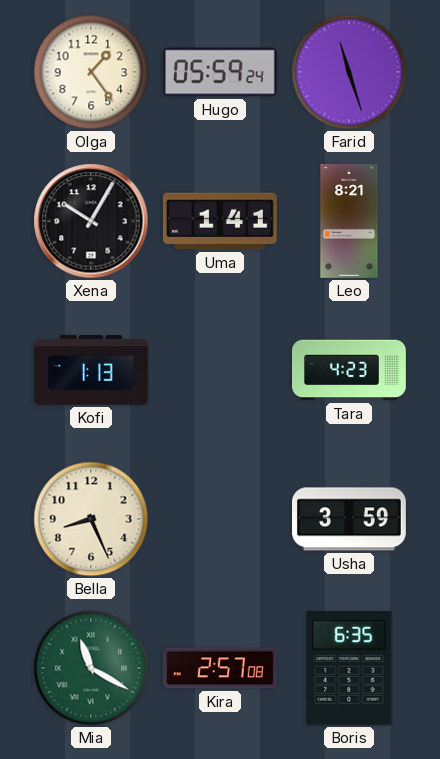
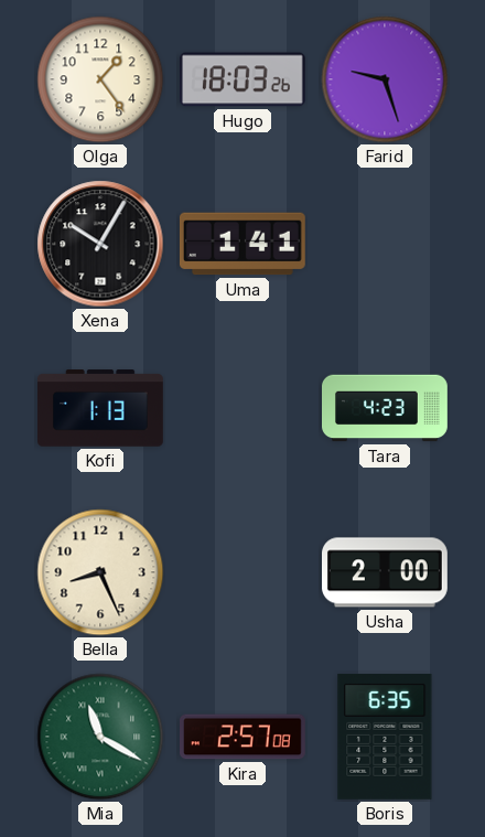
Hugo: 05:59 -> 18:03 (242, 79)
Farid: 11:27 -> 9:27 (385, 79)
Leo: 8:21 -> none (349, 222)
Usha: 3:59 -> 2:00 (386, 572)
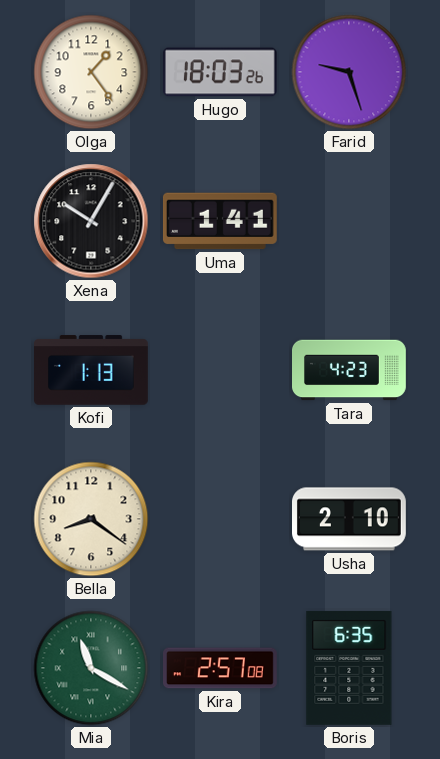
Bella: 8:26 -> 8:21 (91, 519)
Usha: 2:00 -> 2:10 (350, 519)
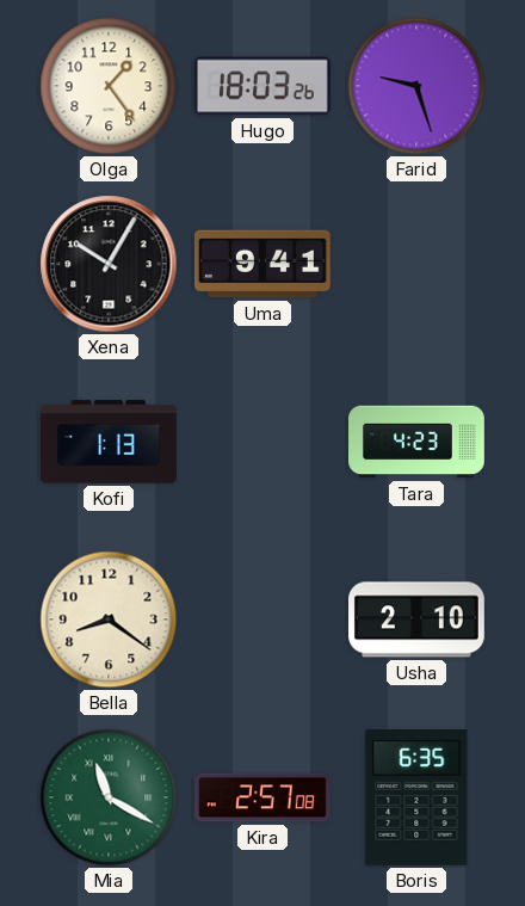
Uma: 1:41 -> 9:41 (262, 264)
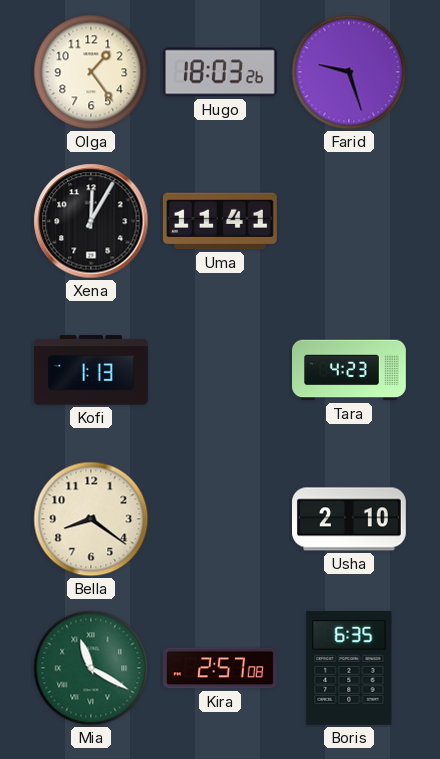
Xena: 10:05 -> 12:05 (91, 221)
Uma: 9:41 -> 11:41 (220, 221)
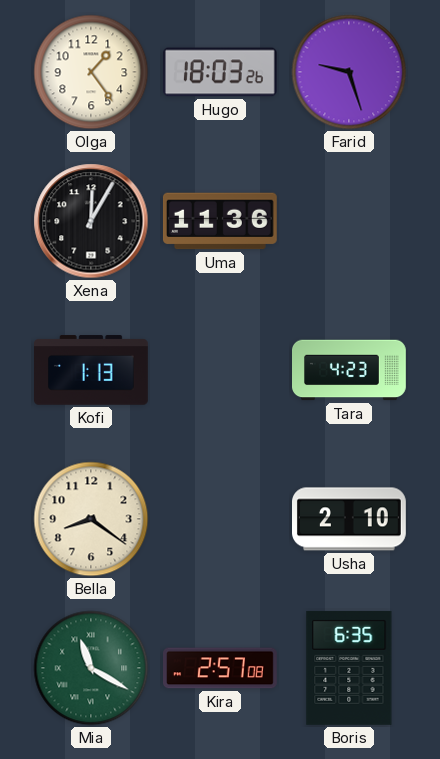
Uma: 11:41 -> 11:36 (220, 221)
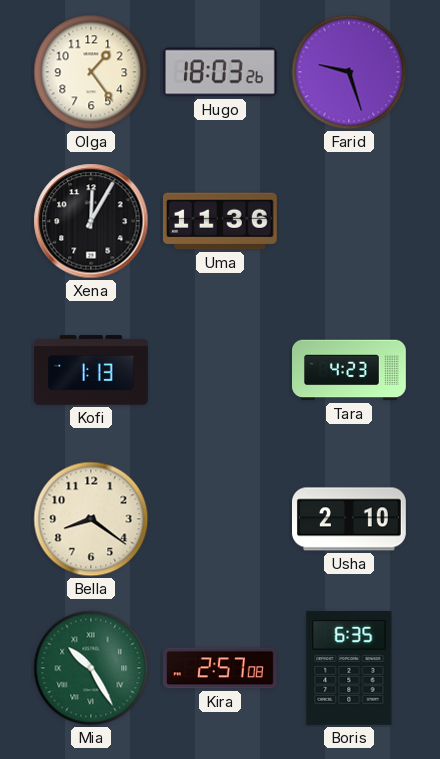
Mia: 11:20 -> 10:25 (91, 668)
